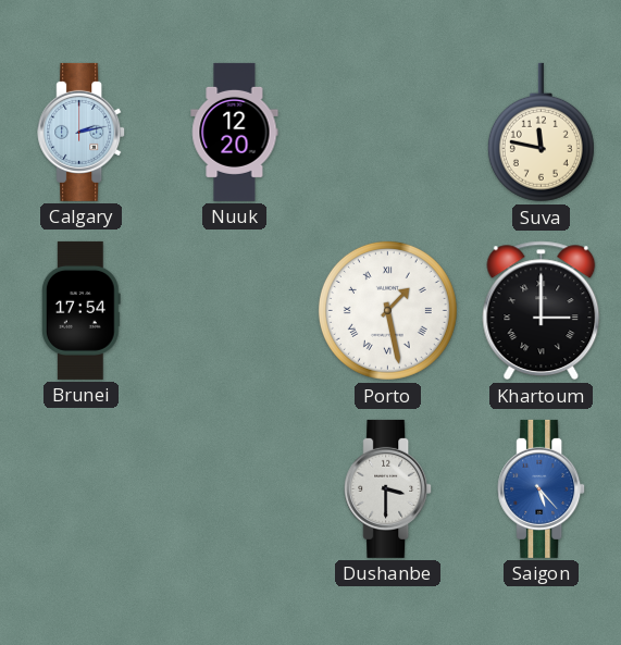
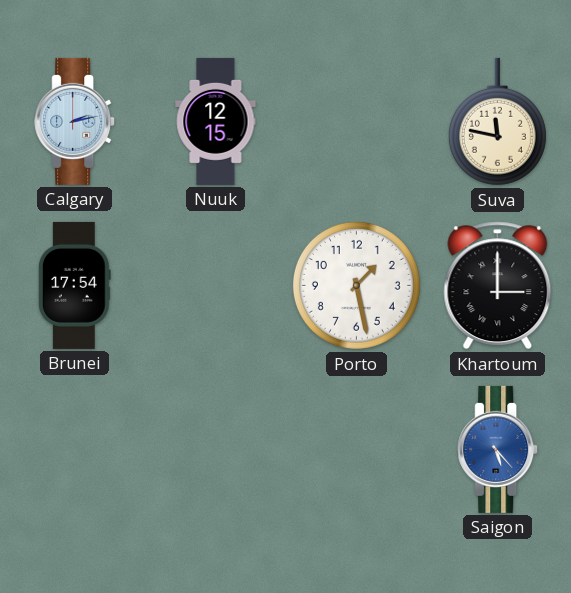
Nuuk: 12:20 -> 12:15 (216, 121)
Porto numerals: Roman -> Arabic (356, 285)
Dushanbe: 3:30 -> none (388, 488)
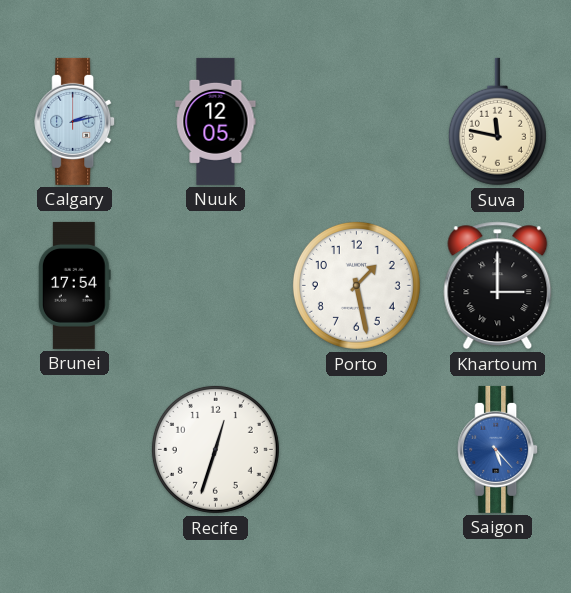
Nuuk: 12:15 -> 12:05 (216, 121)
Recife: none -> 12:33 (215, 449)
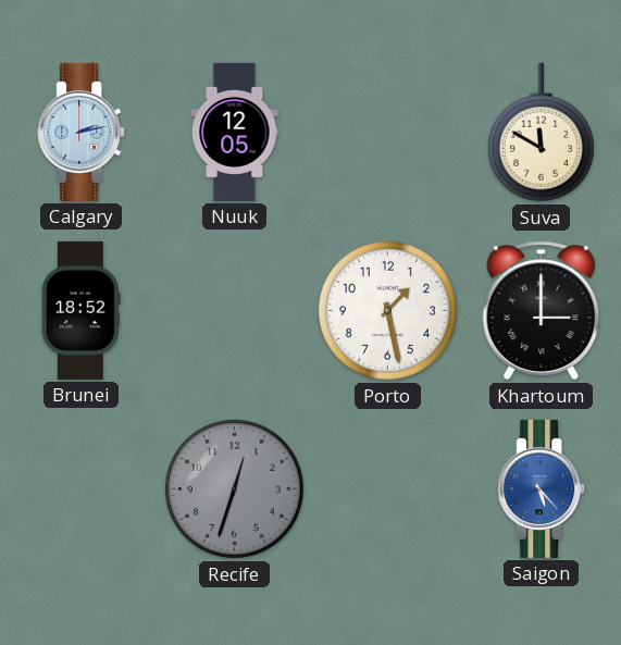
Suva: 11:47 -> 11:50 (541, 133)
Brunei: 17:54 -> 18:52 (80, 310)
Recife dial: white -> grey (234, 488)
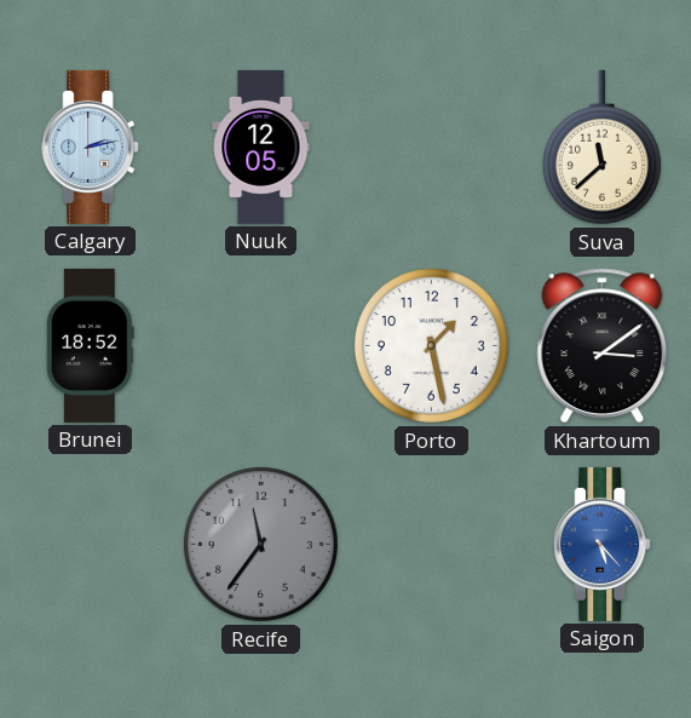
Suva: 11:50 -> 11:38 (601, 148)
Khartoum: 3:00 -> 3:09 (603, 346)
Recife: 12:33 -> 11:36 (260, 544)
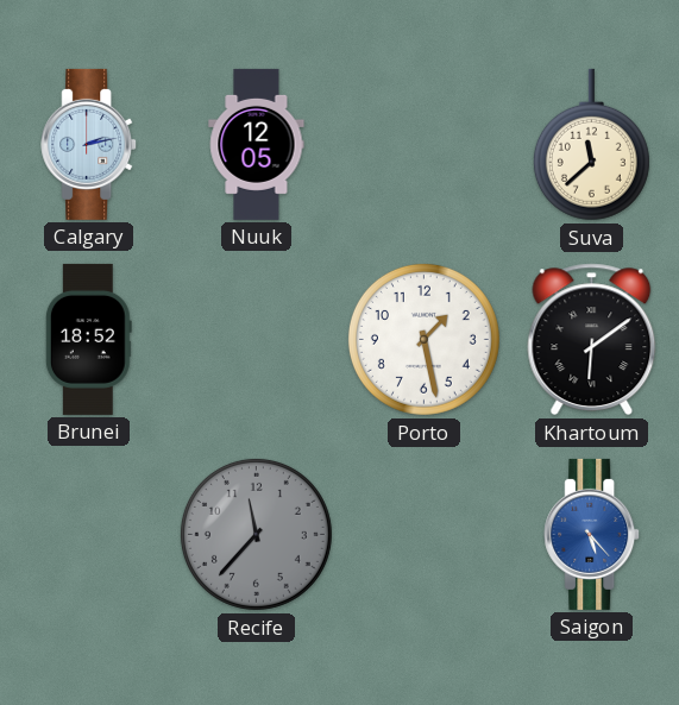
Khartoum: 3:09 -> 6:09 (592, 340)
Recife: 11:36 -> 11:37 (256, 534)
